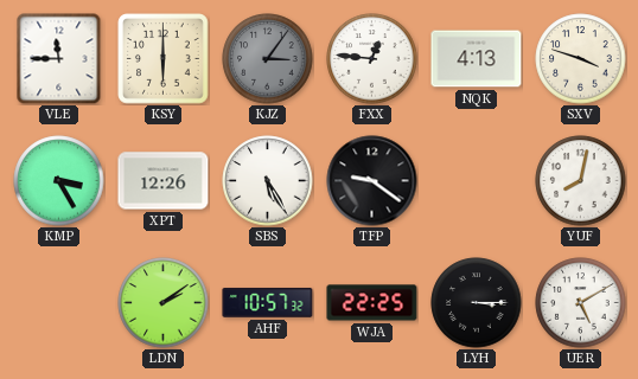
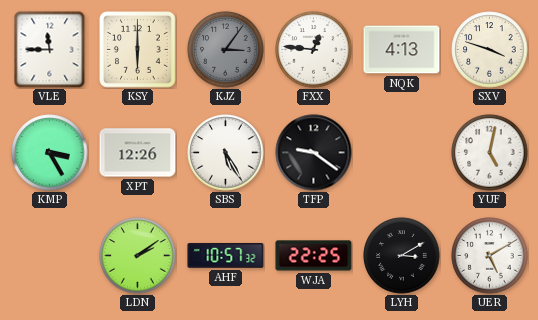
YUF: 8:02 -> 5:02 (490, 153)
LYH: 3:15 -> 3:10 (402, 256)
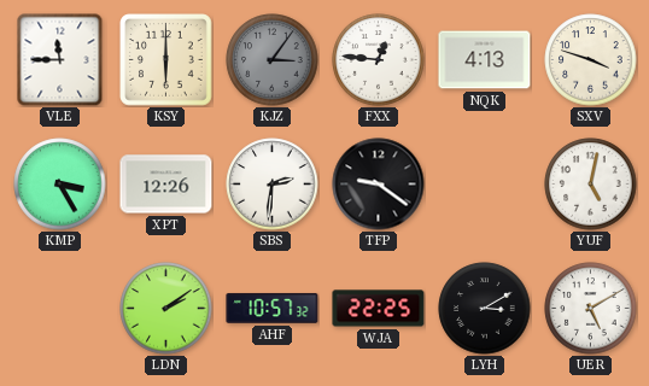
SBS: 5:25 -> 2:31 (273, 185)
